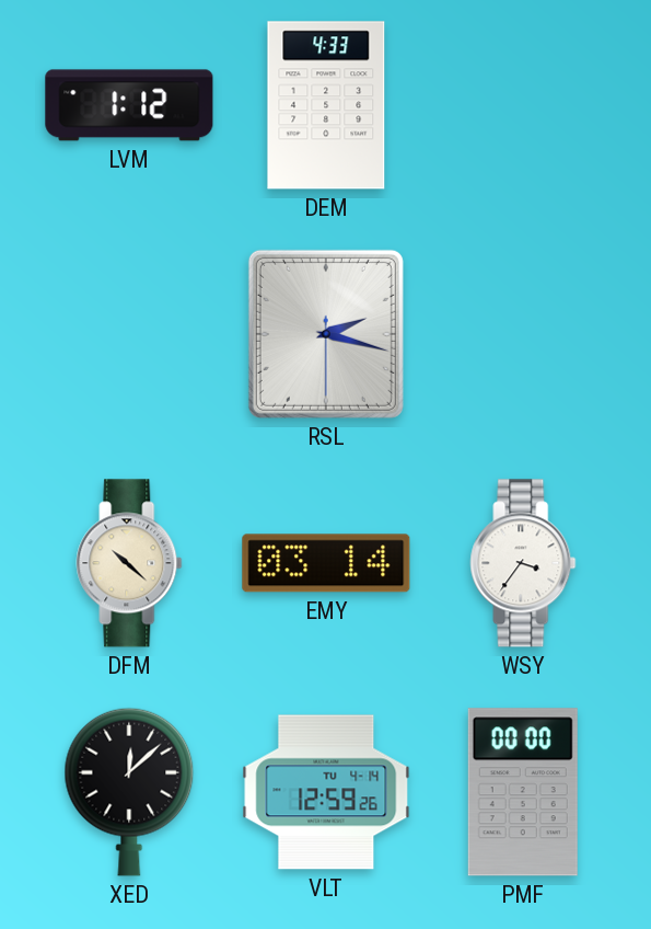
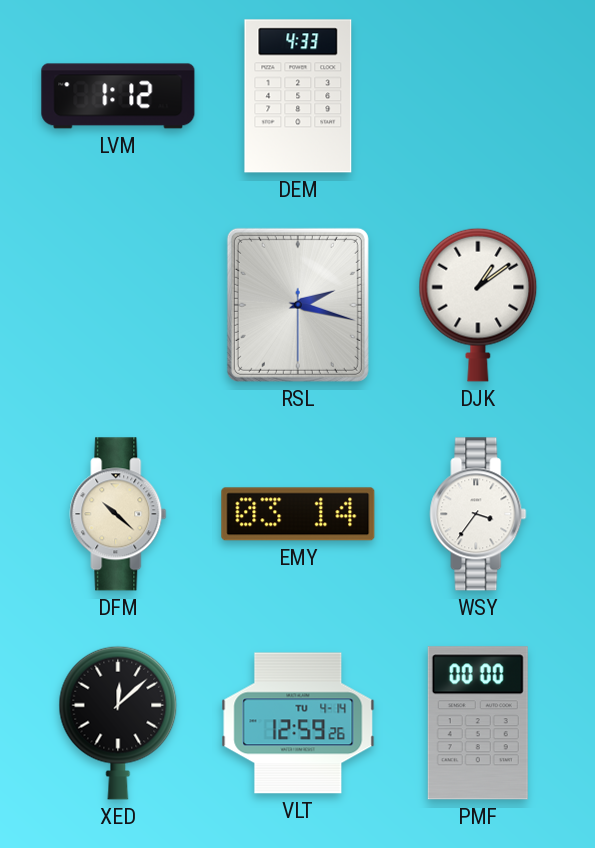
DJK: none -> 1:09 (478, 305)
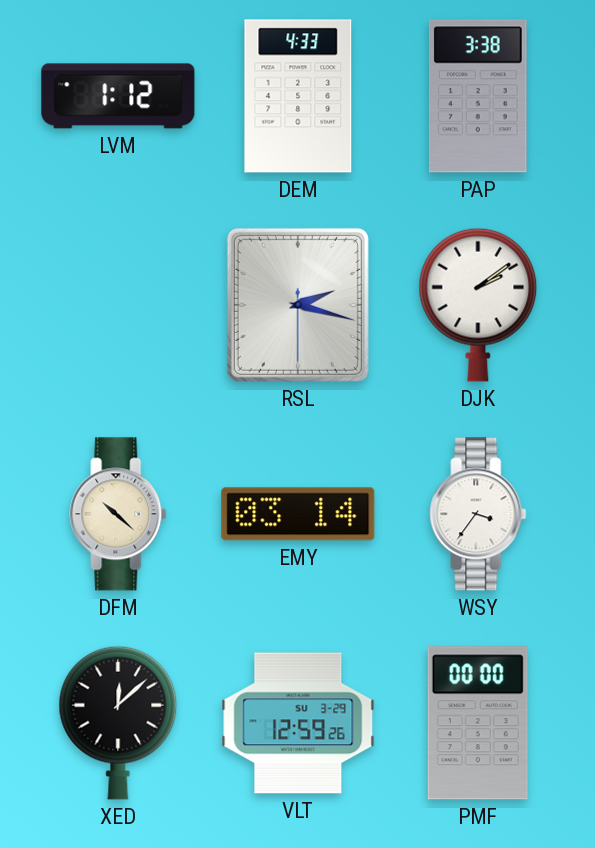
PAP: none -> 3:38 (478, 96)
DJK: 1:09 -> 2:09 (478, 305)
VLT date: TU 4-14 -> SU 3-29 (298, 723)
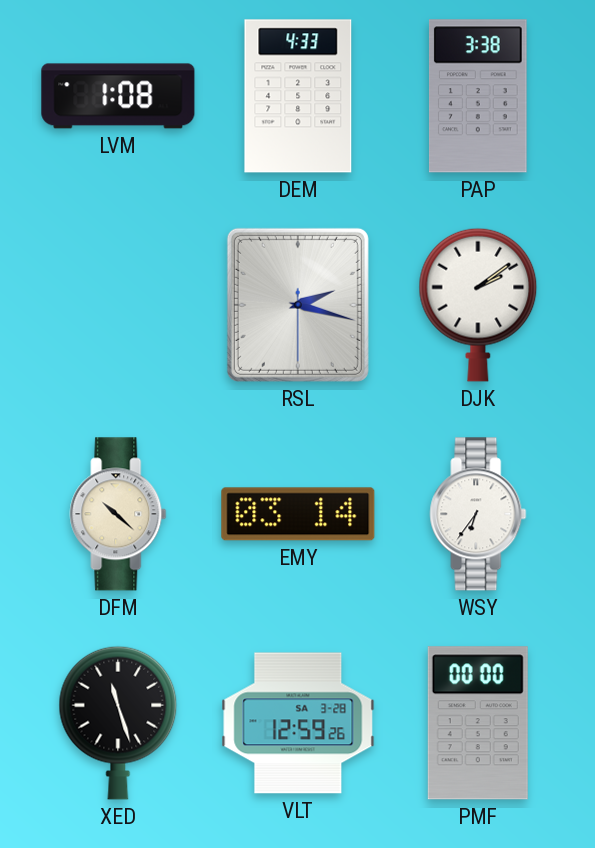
LVM: 1:12 -> 1:08 (118, 96)
WSY: 3:36 -> 6:36 (478, 514)
XED: 12:08 -> 11:27 (118, 723)
VLT date: SU 3-29 -> SA 3-28 (298, 723)
